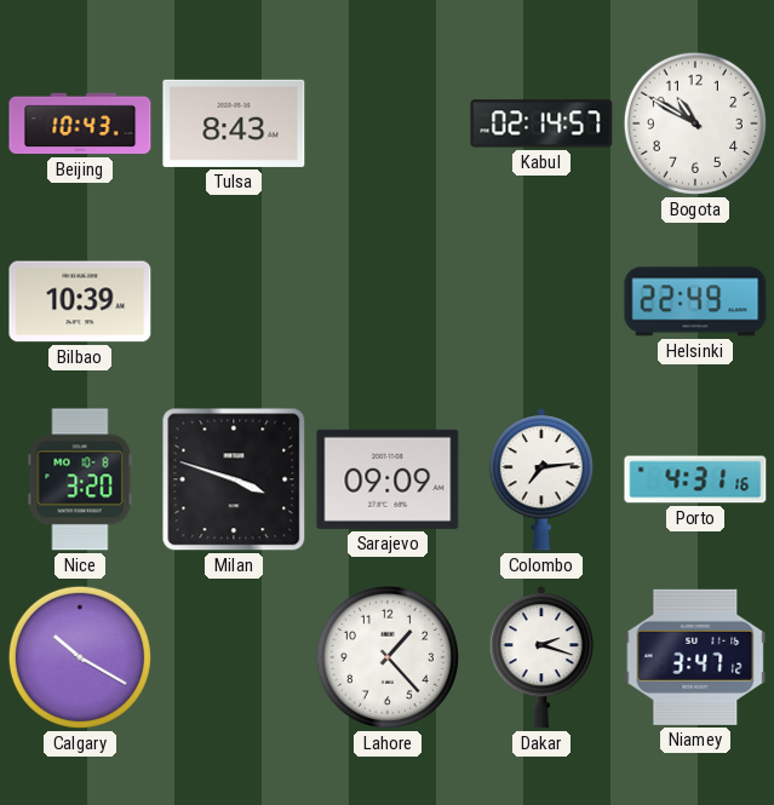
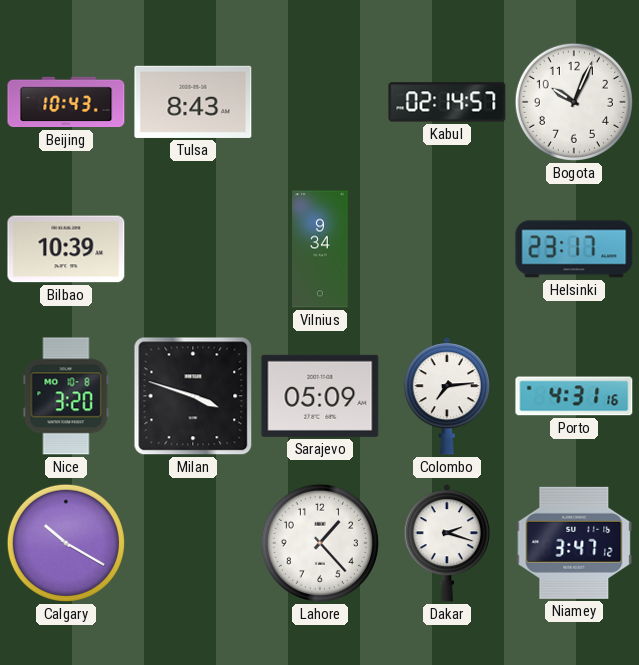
Bogota: 10:50 -> 10:04 (574, 102)
Vilnius: none -> 9:34 (320, 249)
Helsinki: 22:49 -> 23:17 (574, 249)
Sarajevo: 09:09 -> 05:09 (320, 396)
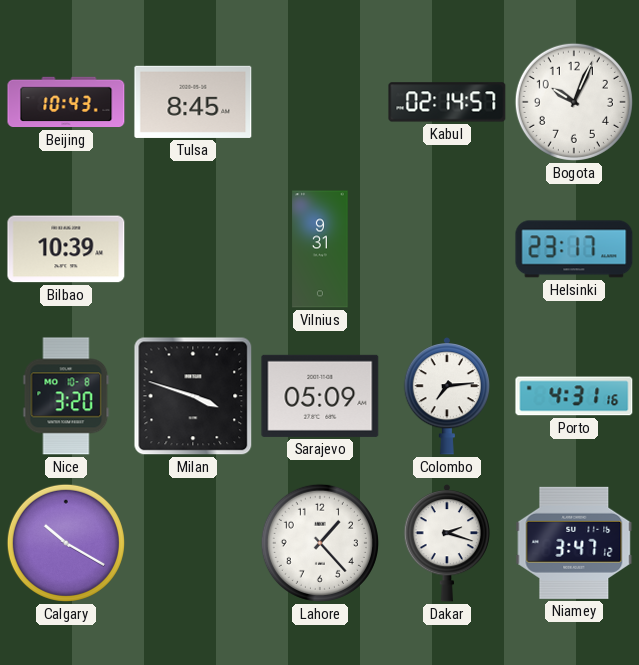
Tulsa: 8:43 -> 8:45 (193, 102)
Vilnius: 9:34 -> 9:31 (320, 249)
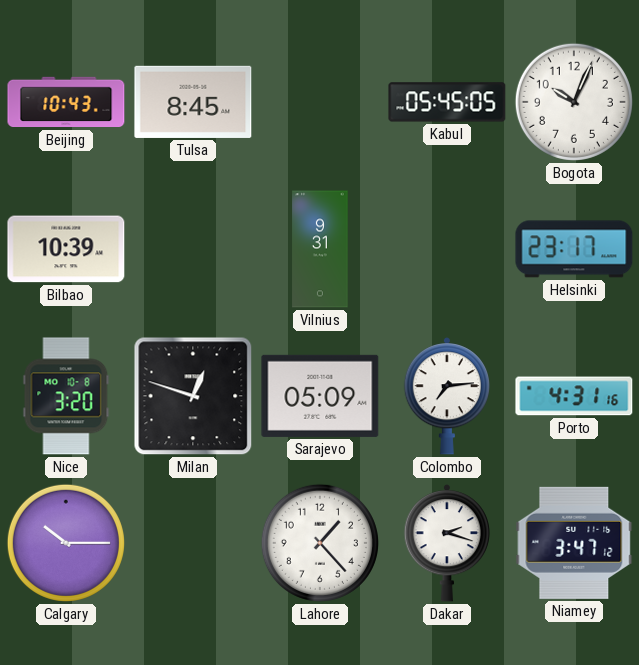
Kabul: 02:14 -> 05:45 (447, 102)
Milan: 3:48 -> 12:48 (193, 396)
Calgary: 10:20 -> 10:15 (66, 543)
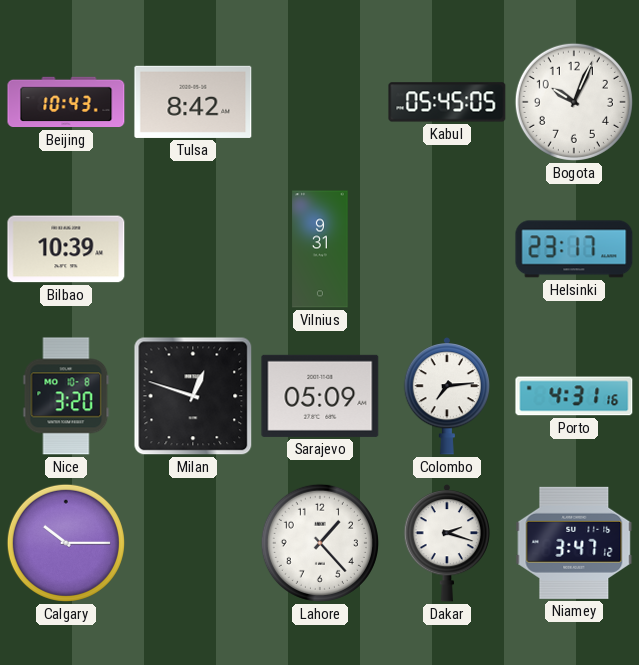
Tulsa: 8:45 -> 8:42 (193, 102)
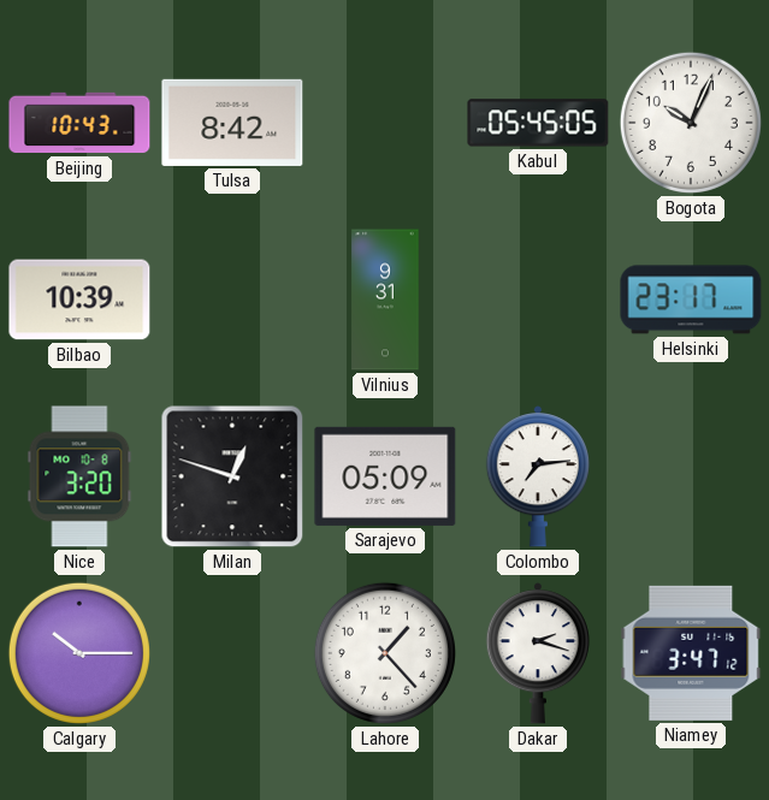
Porto: 4:31 -> none (574, 396)
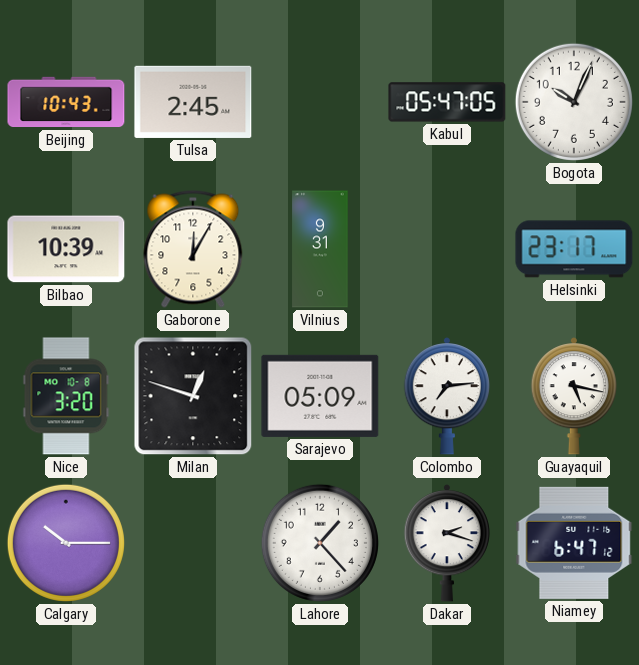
Tulsa: 8:42 -> 2:45 (193, 102)
Kabul: 05:45 -> 05:47 (447, 102)
Gaborone: none -> 12:05 (193, 249)
Guayaquil: none -> 5:17 (574, 396)
Niamey: 3:47 -> 6:47 (574, 543)
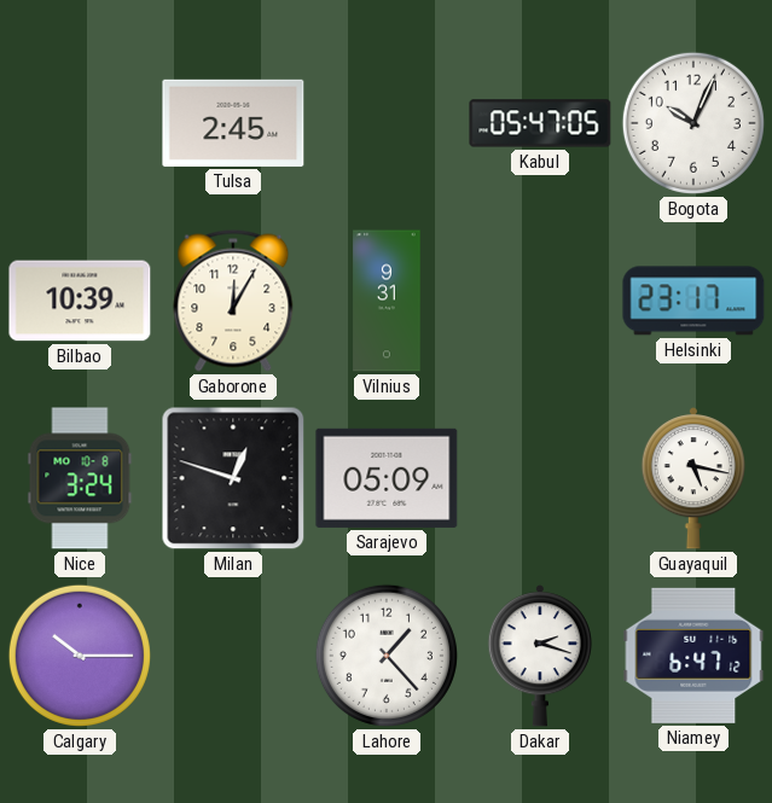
Beijing: 10:43 -> none (66, 102)
Nice: 3:20 -> 3:24 (80, 478)
Colombo: 7:14 -> none (447, 396)
